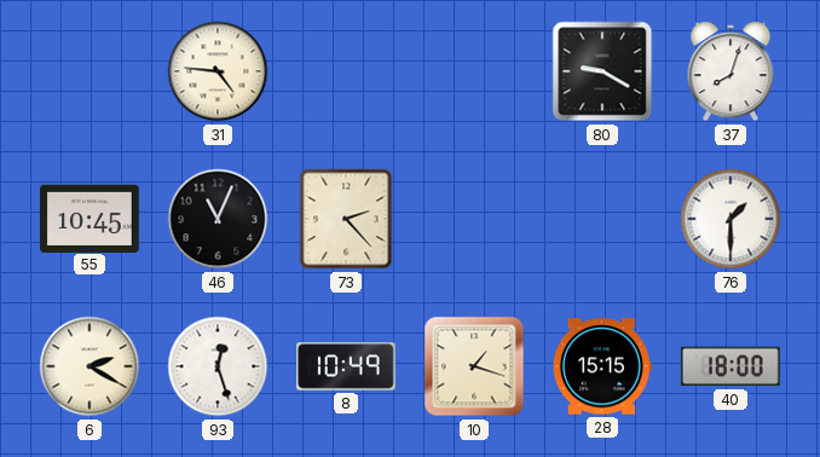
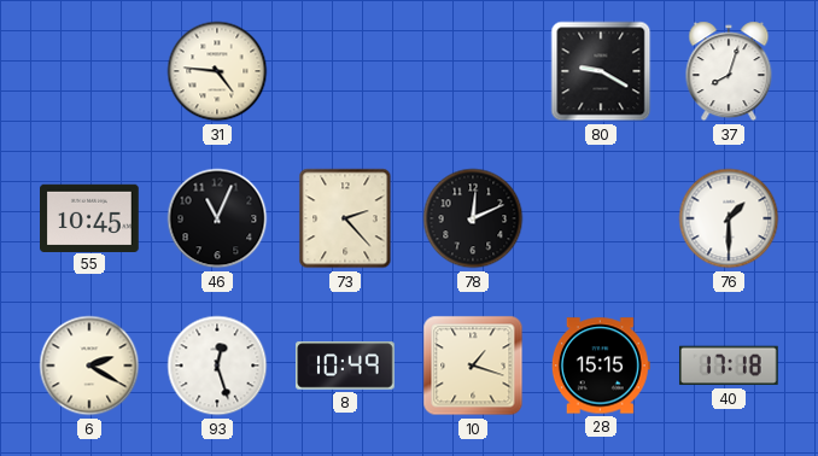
78: none -> 12:11 (473, 218)
40: 18:00 -> 17:18 (729, 366)
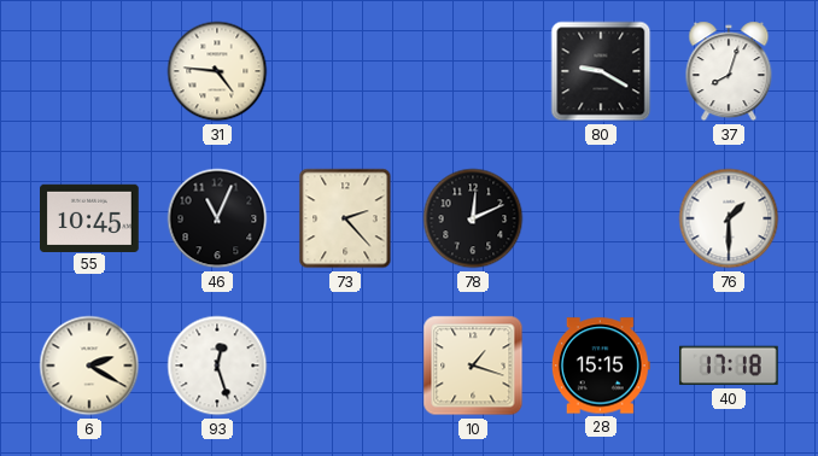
8: 10:49 -> none (346, 366)
